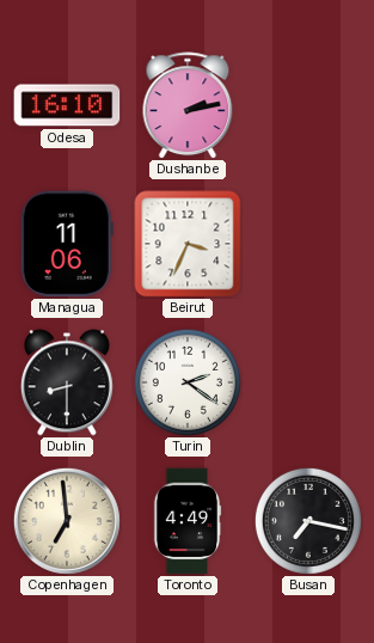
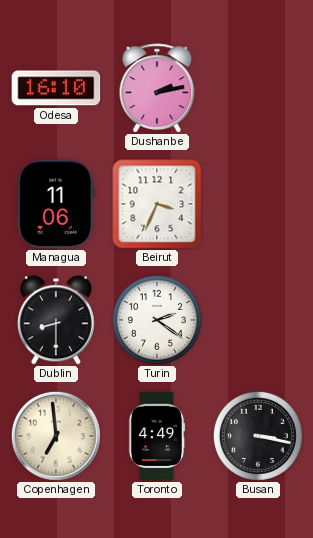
Busan: 7:17 -> 3:17 (258, 436)
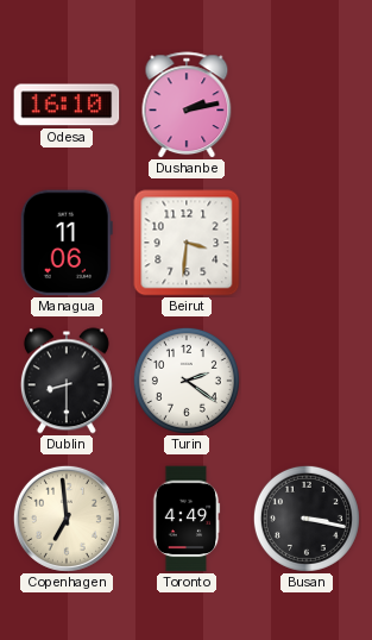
Beirut: 3:34 -> 3:31 (187, 243)
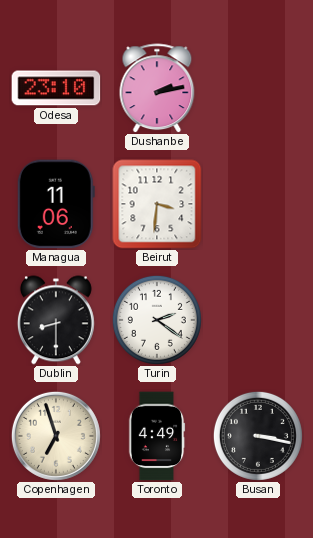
Odesa: 16:10 -> 23:10 (56, 88)
Copenhagen: 6:59 -> 6:57 (56, 436)
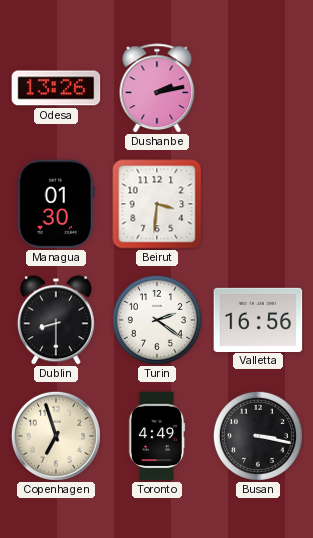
Odesa: 23:10 -> 13:26 (56, 88)
Managua: 11:06 -> 01:30 (56, 204)
Valletta: none -> 16:56 (258, 319)
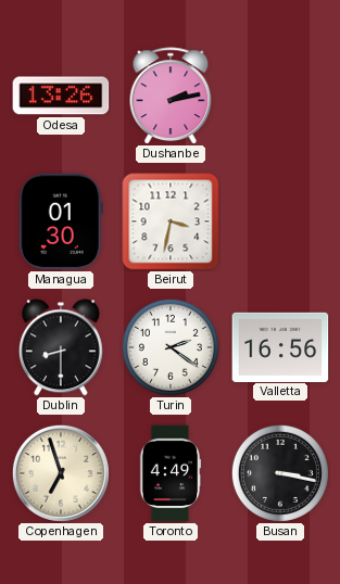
Beirut: 3:31 -> 3:32 (171, 221)
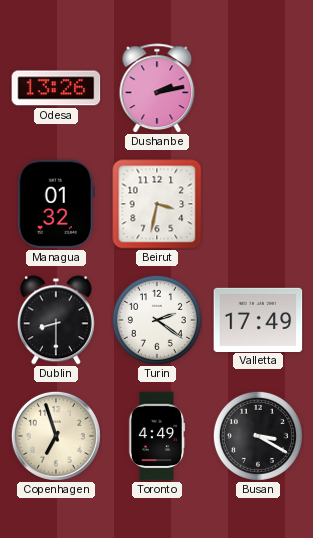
Managua: 01:30 -> 01:32 (56, 204)
Valletta: 16:56 -> 17:49 (258, 319)
Busan: 3:17 -> 3:20 (258, 436)
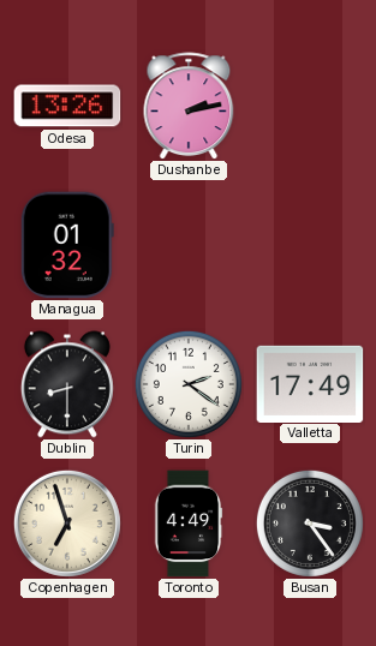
Beirut: 3:32 -> none (157, 204)
Busan: 3:20 -> 3:24 (310, 524)
